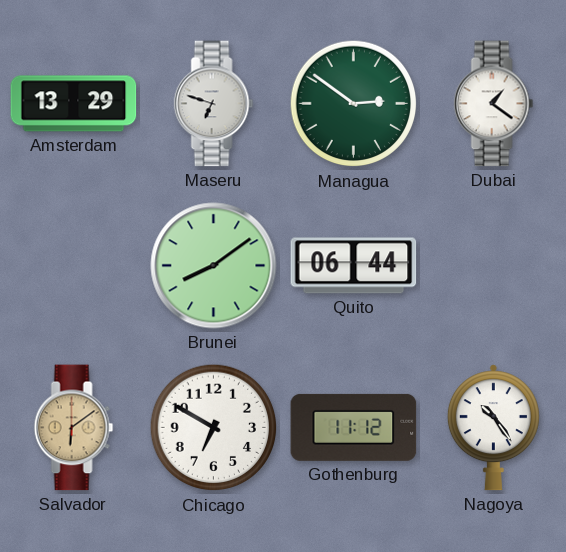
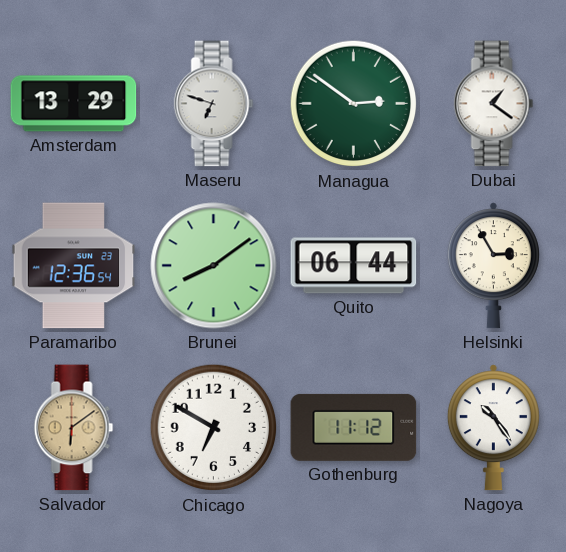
Paramaribo: none -> 12:36 (74, 266)
Helsinki: none -> 2:55 (493, 266)
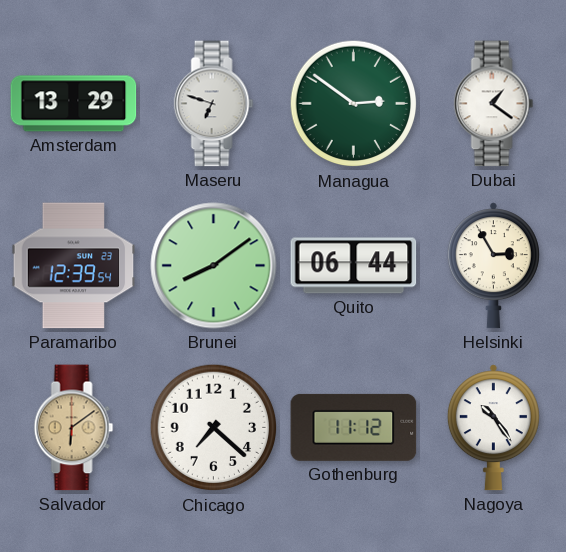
Paramaribo: 12:36 -> 12:39 (74, 266)
Chicago: 6:50 -> 7:22 (214, 428)
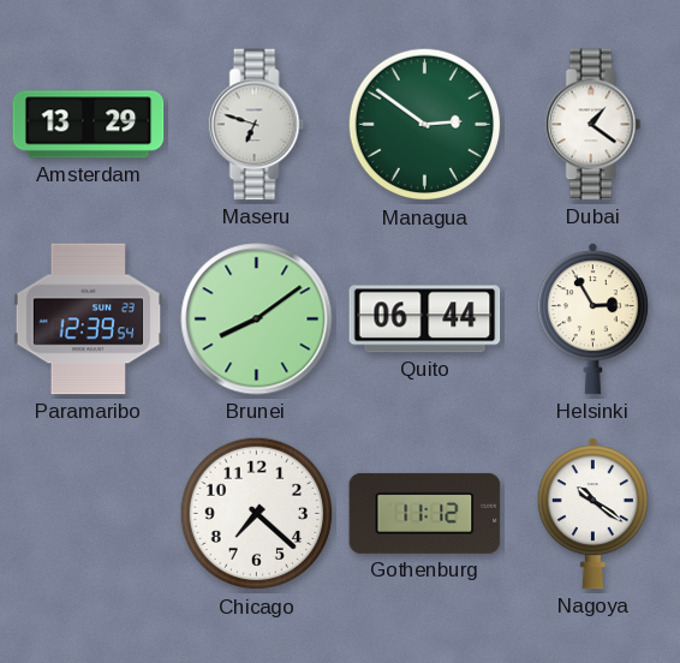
Salvador: 6:09 -> none (74, 428)
Nagoya: 10:24 -> 10:21 (592, 514)
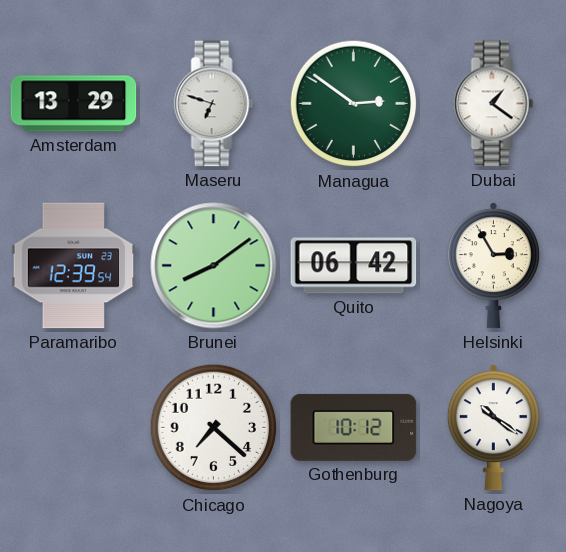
Quito: 06:44 -> 06:42 (354, 266)
Gothenburg: 11:12 -> 10:12 (354, 427)
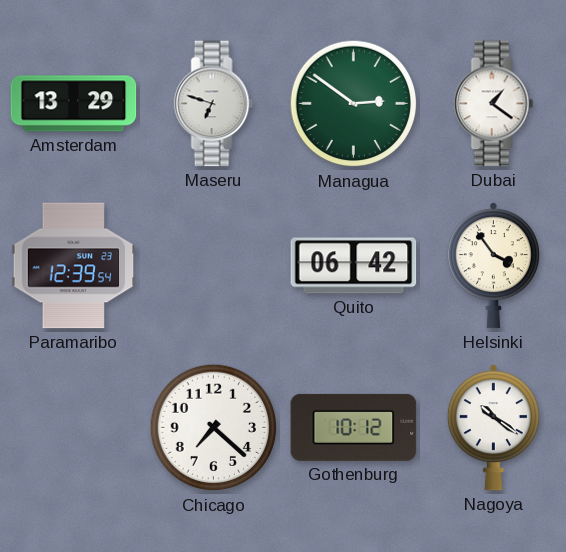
Brunei: 8:09 -> none (214, 266)
Helsinki: 2:55 -> 3:54 (493, 266)
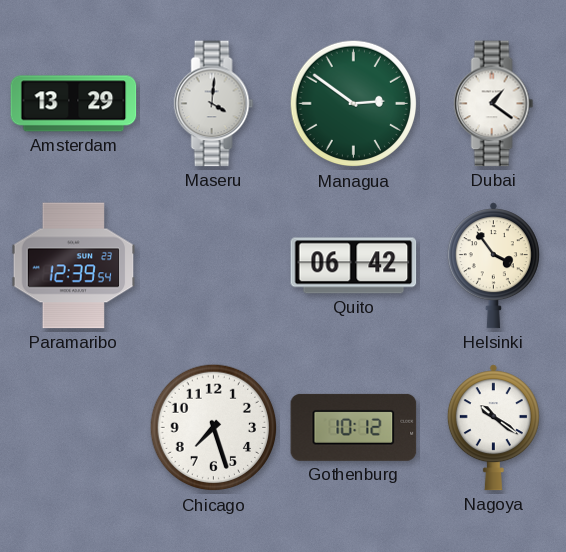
Maseru: 6:48 -> 4:01 (214, 104)
Chicago: 7:22 -> 7:27 (214, 428)
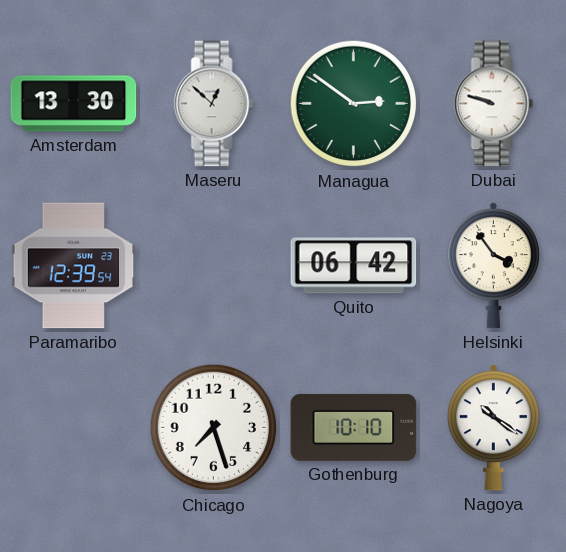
Amsterdam: 13:29 -> 13:30 (74, 104)
Maseru: 4:01 -> 12:52 (214, 104)
Dubai: 1:21 -> 9:48 (494, 104)
Gothenburg: 10:12 -> 10:10 (354, 427)
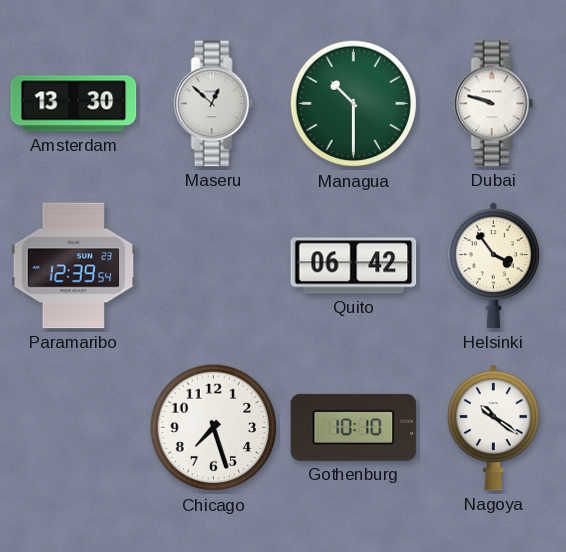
Managua: 2:51 -> 10:30 (354, 104)
